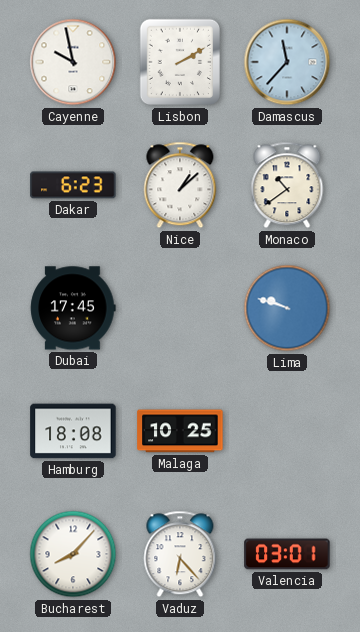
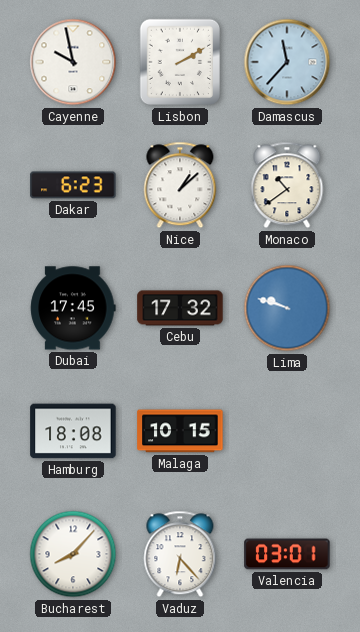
Cebu: none -> 17:32 (180, 308)
Malaga: 10:25 -> 10:15 (180, 431)
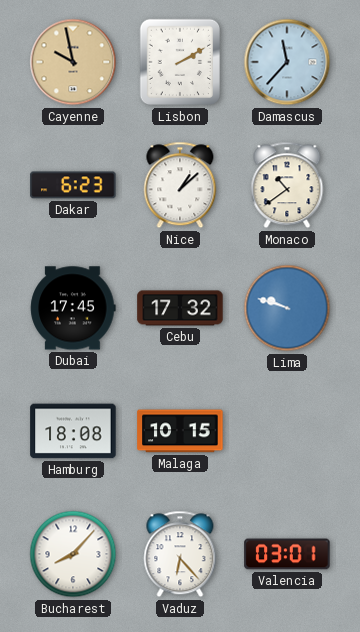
Cayenne dial: white -> champagne (73, 62)
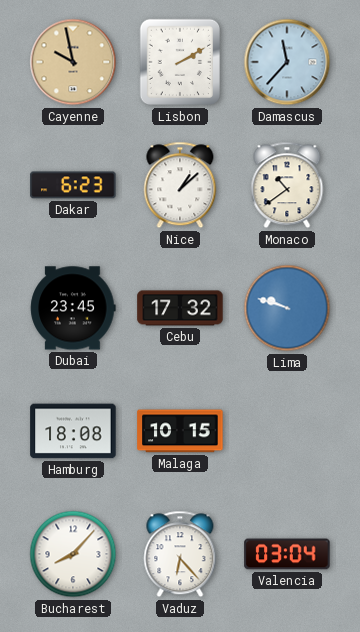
Dubai: 17:45 -> 23:45 (73, 308)
Valencia: 03:01 -> 03:04 (287, 554)
